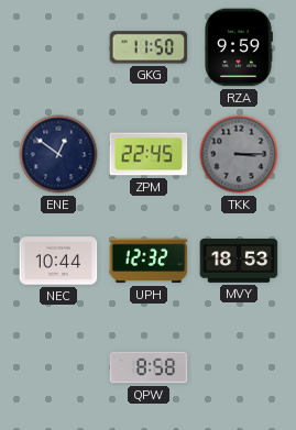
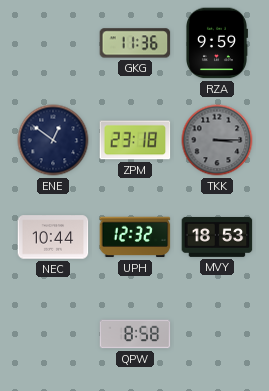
GKG: 11:50 -> 11:36 (135, 43)
ZPM: 22:45 -> 23:18 (135, 140)
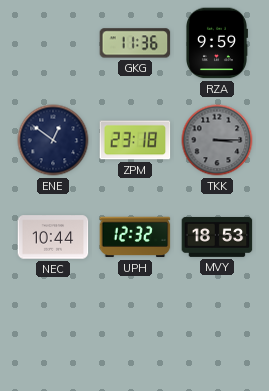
QPW: 8:58 -> none (135, 334)
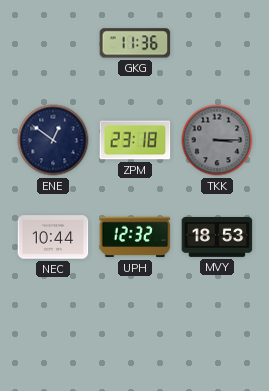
RZA: 9:59 -> none (217, 43)
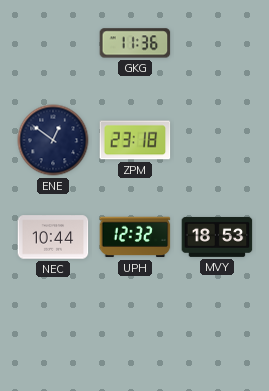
TKK: 3:15 -> none (217, 140)
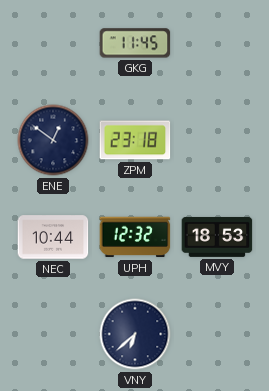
GKG: 11:36 -> 11:45 (135, 43)
VNY: none -> 6:38 (135, 334)
